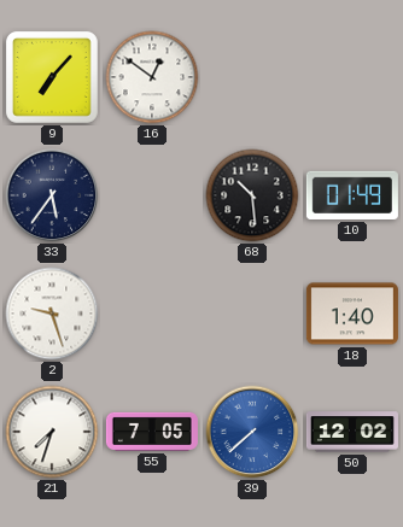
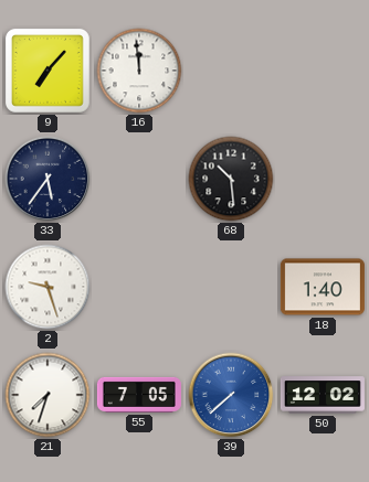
16: 12:51 -> 11:59 (139, 71)
10: 01:49 -> none (352, 195)
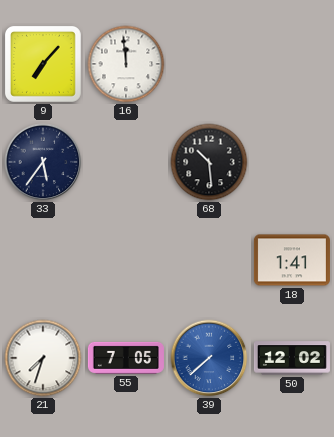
2: 9:27 -> none (48, 287)
18: 1:40 -> 1:41 (292, 260)
